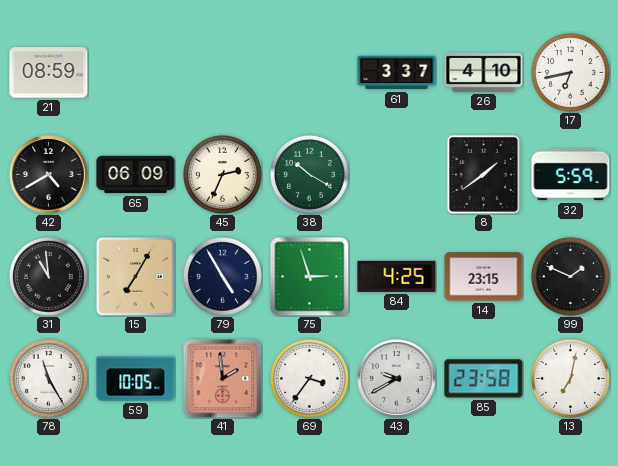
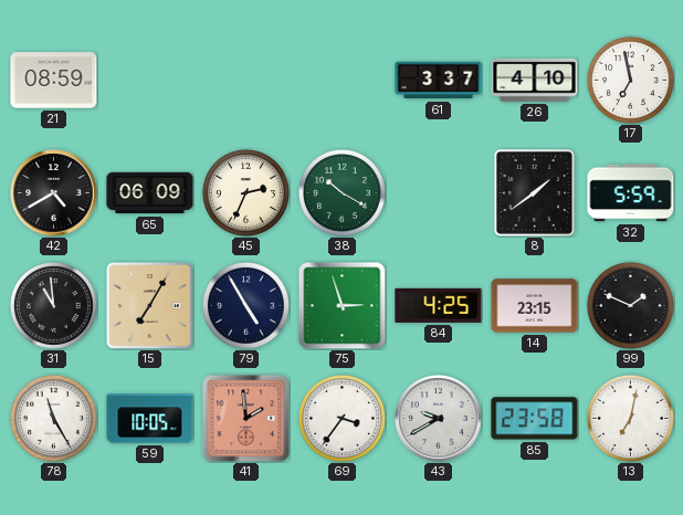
17: 6:43 -> 6:58 (630, 80)
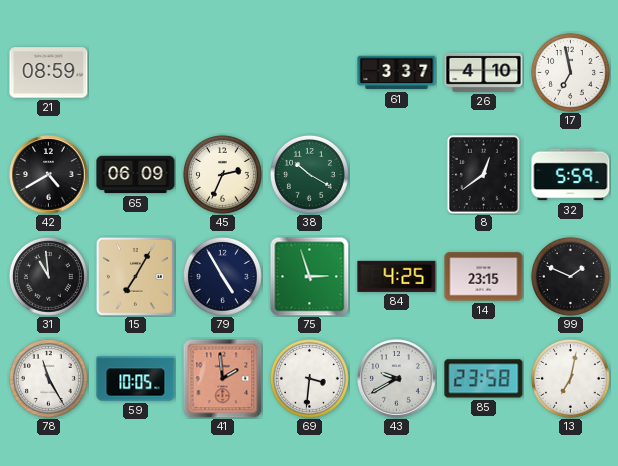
8: 1:39 -> 12:39 (483, 174)
69: 3:36 -> 3:31 (309, 378)
